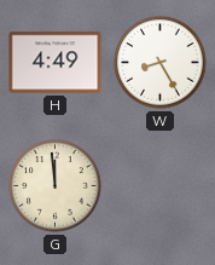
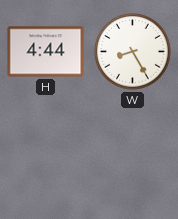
H: 4:49 -> 4:44 (46, 52)
G: 11:59 -> none (56, 186)
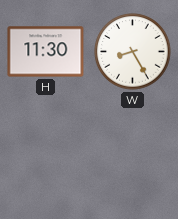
H: 4:44 -> 11:30 (46, 52)
